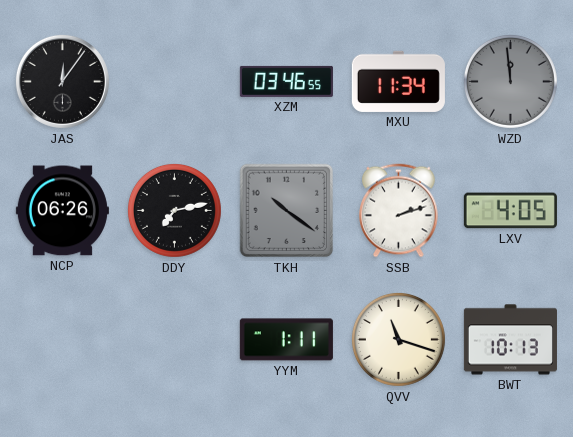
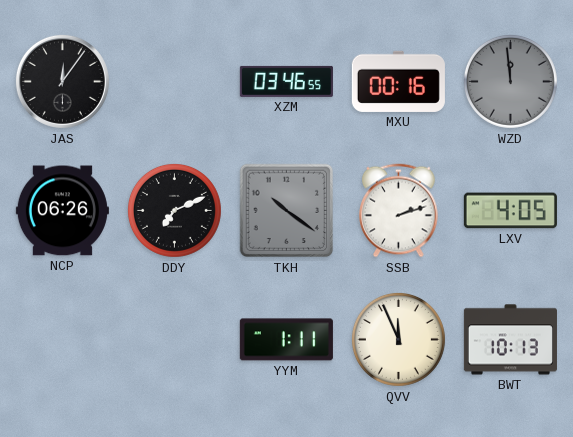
MXU: 11:34 -> 00:16 (398, 81)
DDY: 7:13 -> 7:11 (174, 210)
QVV: 11:18 -> 11:56 (398, 339)
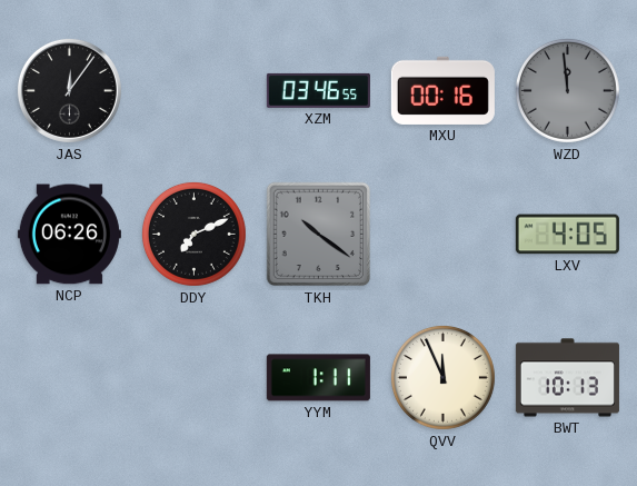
SSB: 2:12 -> none (399, 211)
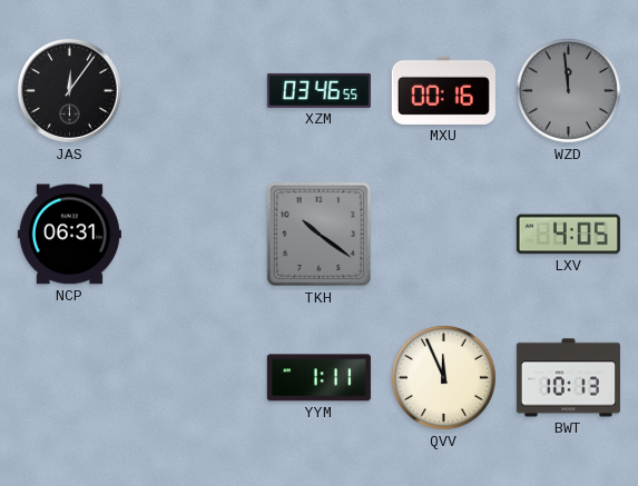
NCP: 06:26 -> 06:31 (69, 235)
DDY: 7:11 -> none (193, 234)
